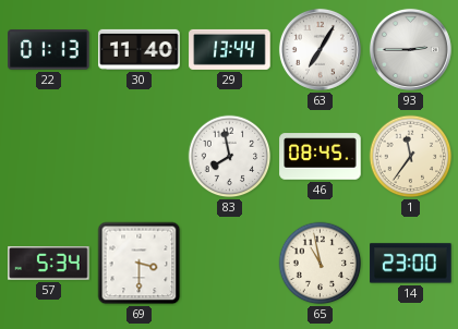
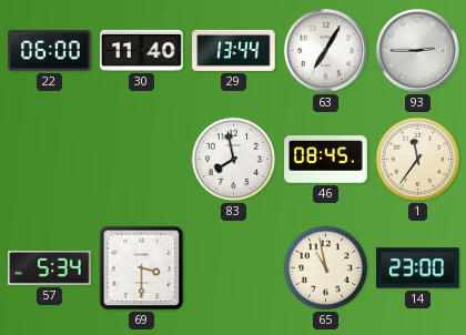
22: 01:13 -> 06:00 (50, 51)
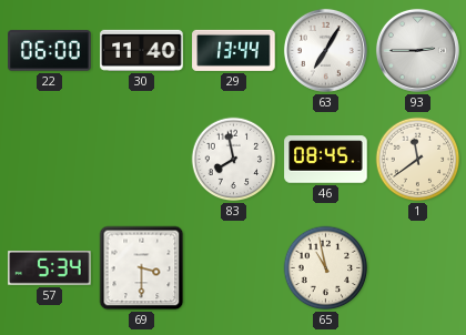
1: 11:36 -> 11:39 (418, 160)
14: 23:00 -> none (418, 268)
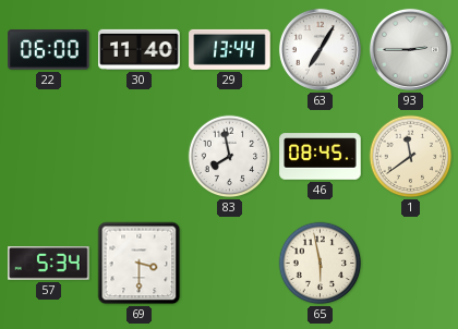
65: 10:58 -> 5:58 (321, 264)
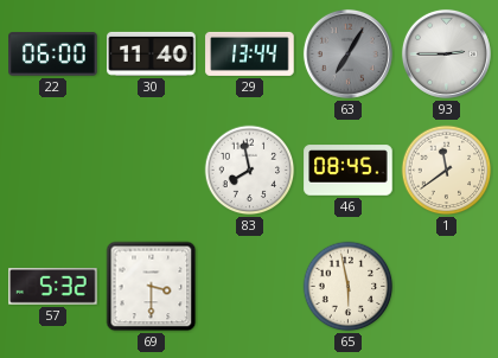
63 dial: white -> grey (347, 53)
57: 5:34 -> 5:32 (53, 287)
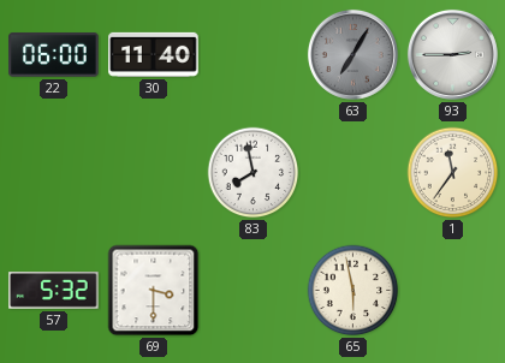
29: 13:44 -> none (250, 53)
46: 08:45 -> none (349, 171)
1: 11:39 -> 11:36 (453, 173)
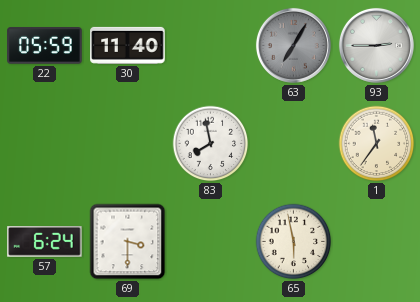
22: 06:00 -> 05:59 (45, 46)
57: 5:32 -> 6:24 (45, 242)
